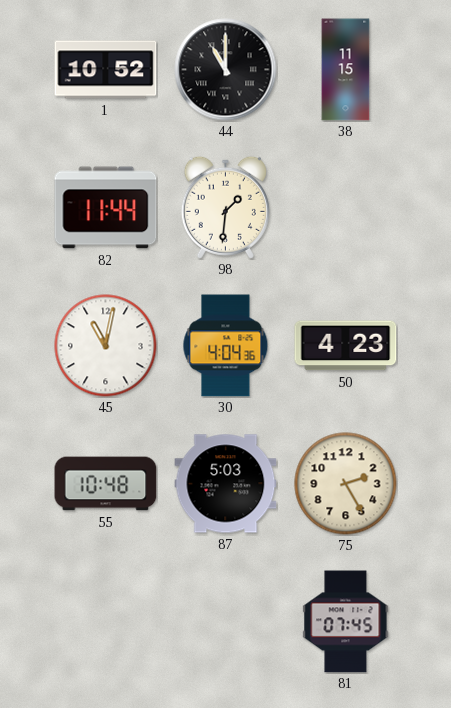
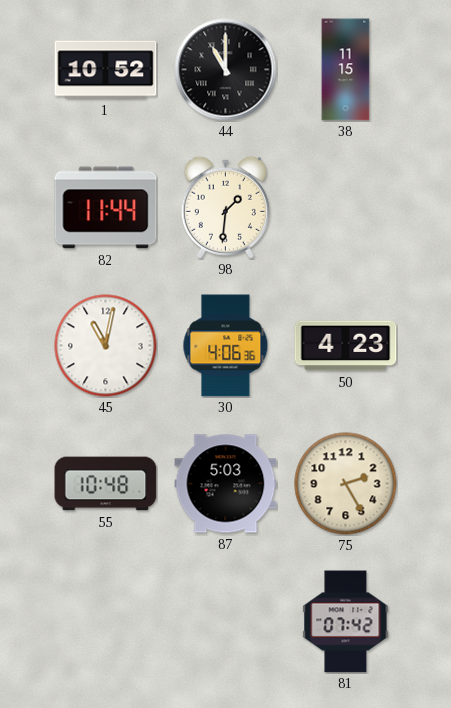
30: 4:04 -> 4:06 (226, 346)
81: 07:45 -> 07:42 (346, 622)
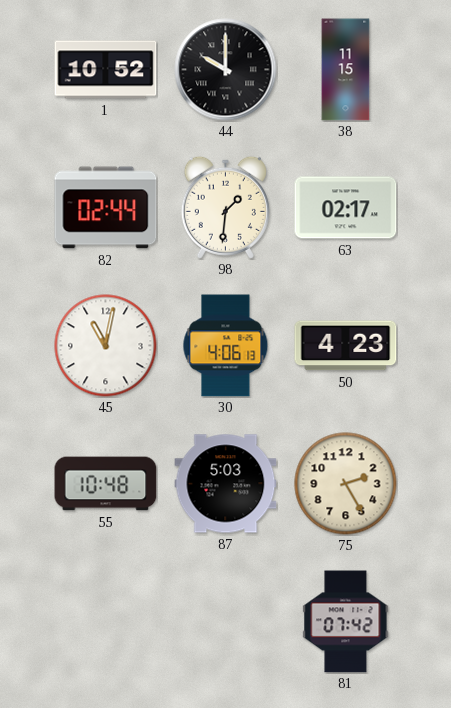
44: 11:00 -> 10:00 (226, 70)
82: 11:44 -> 02:44 (106, 208)
63: none -> 02:17 (346, 208)
30: 4:06:36 -> 4:06:13 (226, 346)
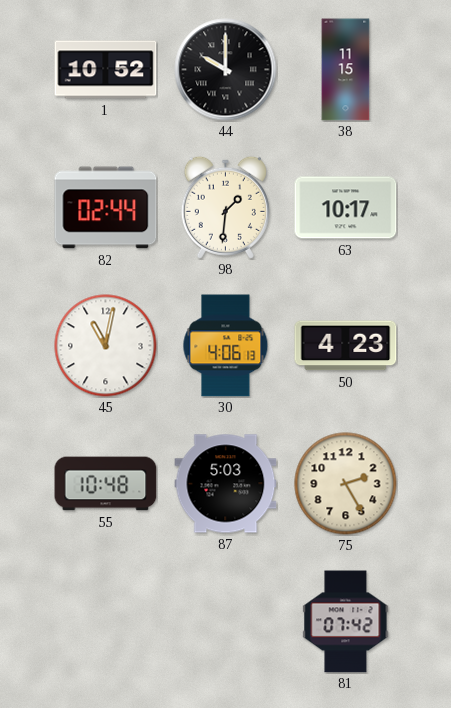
63: 02:17 -> 10:17 (346, 208)
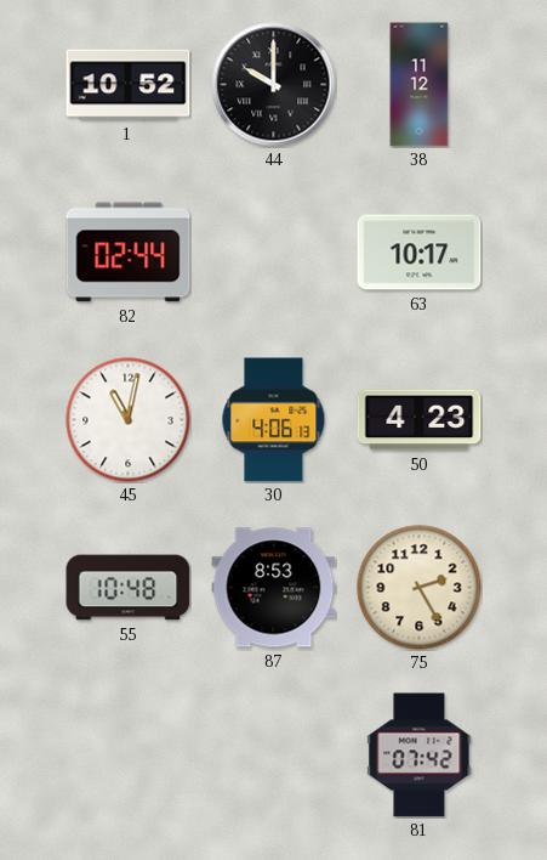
38: 11:15 -> 11:12 (420, 85)
98: 1:31 -> none (225, 207)
87: 5:03 -> 8:53 (274, 588)
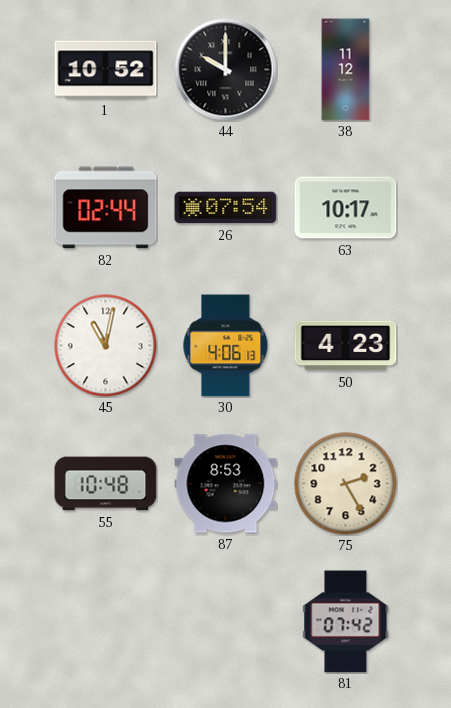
26: none -> 07:54 (226, 208)
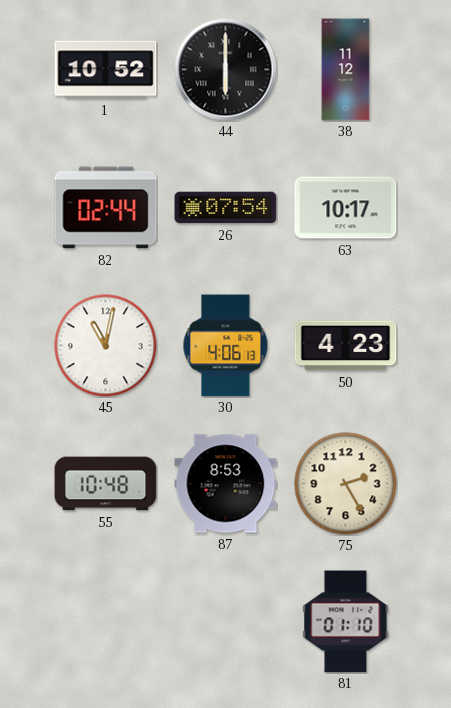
44: 10:00 -> 6:00 (226, 70)
81: 07:42 -> 01:10 (346, 622)
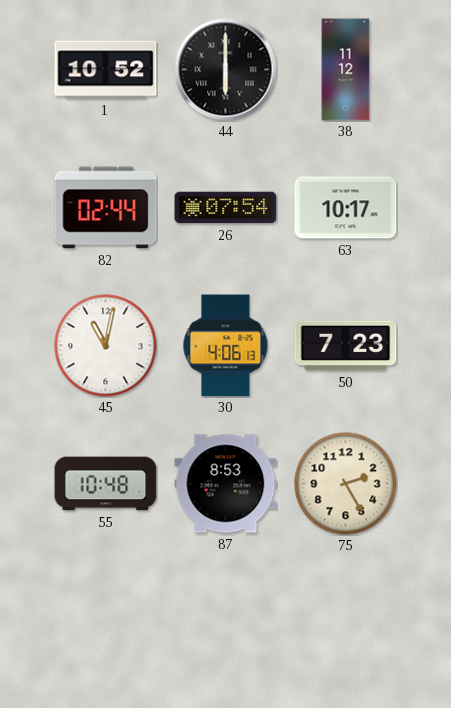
50: 4:23 -> 7:23 (346, 346)
81: 01:10 -> none (346, 622)
